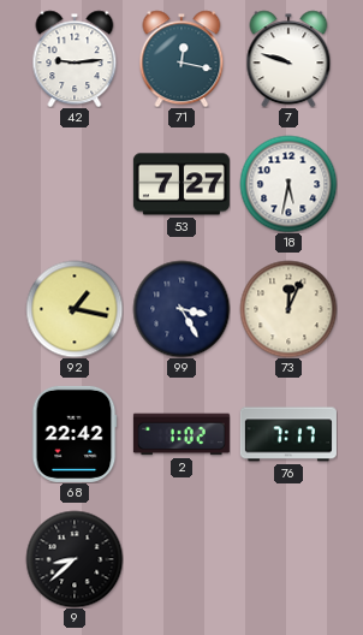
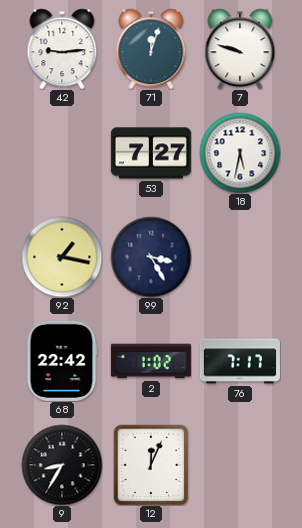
71: 12:17 -> 12:03 (151, 49)
73: 12:04 -> none (288, 309)
9: 8:38 -> 8:35 (62, 465)
12: none -> 12:04 (151, 465)
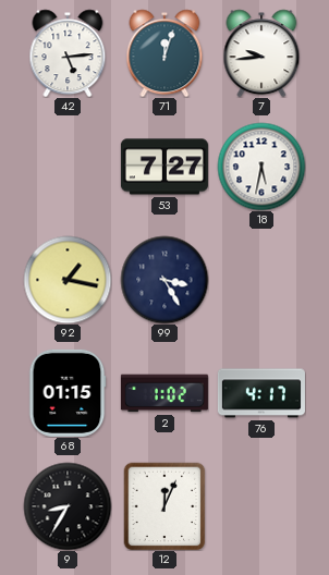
42: 9:14 -> 5:14 (68, 53)
7: 9:48 -> 9:44 (261, 53)
68: 22:42 -> 01:15 (68, 393)
76: 7:17 -> 4:17 (261, 393)
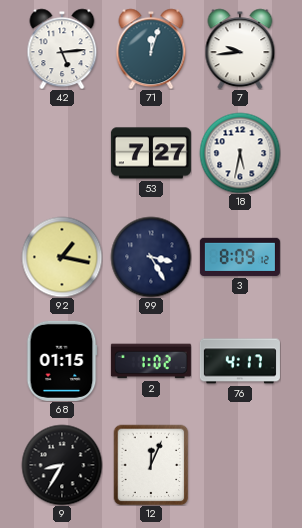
3: none -> 8:09 (240, 257)
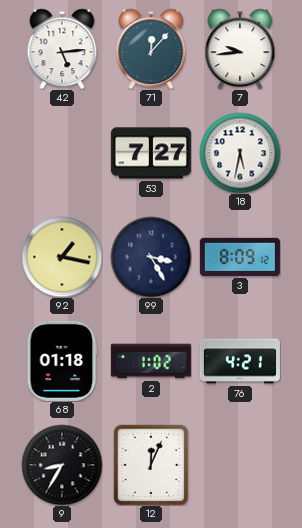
71: 12:03 -> 12:07 (151, 49)
68: 01:15 -> 01:18 (62, 361)
76: 4:17 -> 4:21 (240, 361)
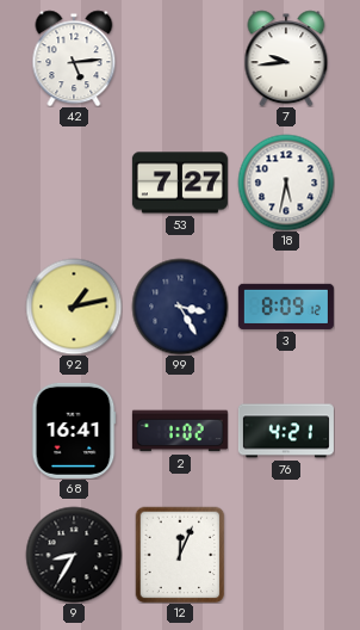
71: 12:07 -> none (151, 49)
92: 1:17 -> 1:13 (74, 307)
68: 01:18 -> 16:41 (74, 431)
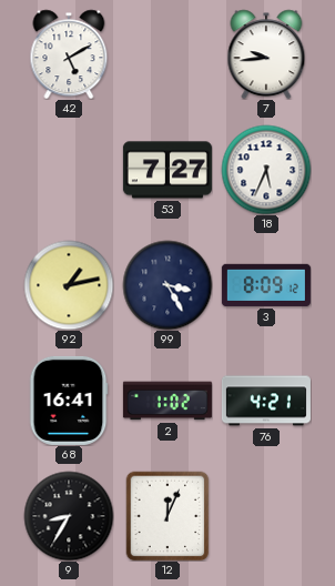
42: 5:14 -> 5:10 (69, 54)
18: 5:32 -> 5:34 (266, 170)
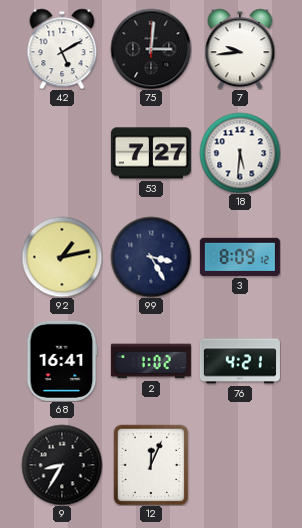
75: none -> 3:01 (151, 49)
18: 5:34 -> 5:31 (240, 153)
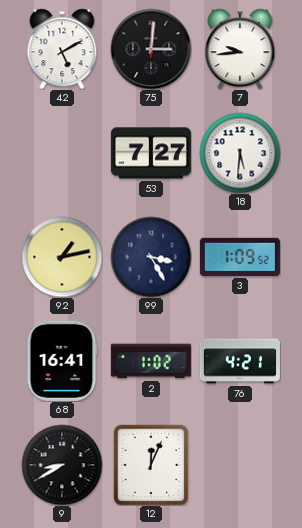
3: 8:09 -> 1:09 (240, 257)
9: 8:35 -> 8:40 (62, 465)
